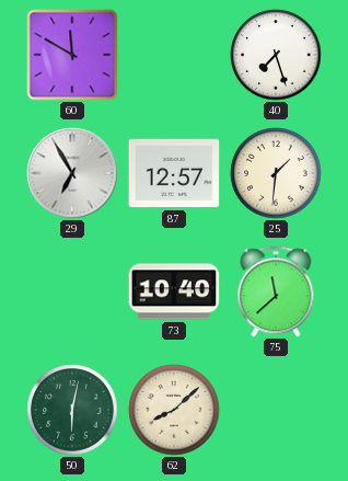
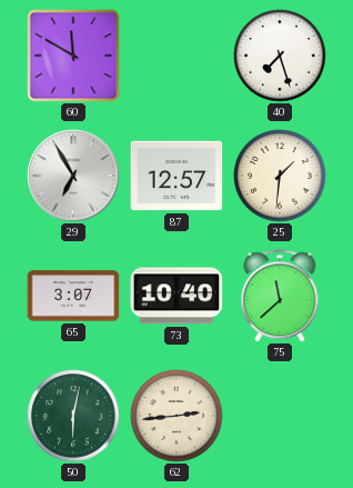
65: none -> 3:07 (73, 296)
62: 8:08 -> 2:44 (176, 416)
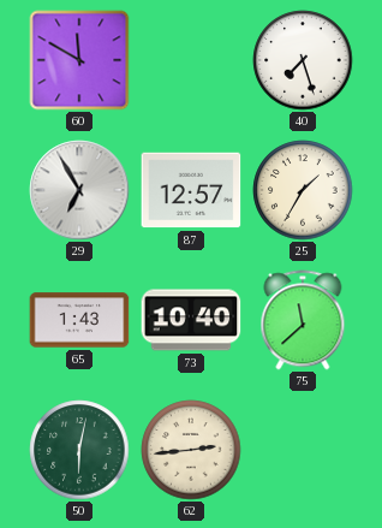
25: 1:31 -> 1:35 (303, 190)
65: 3:07 -> 1:43 (79, 320)
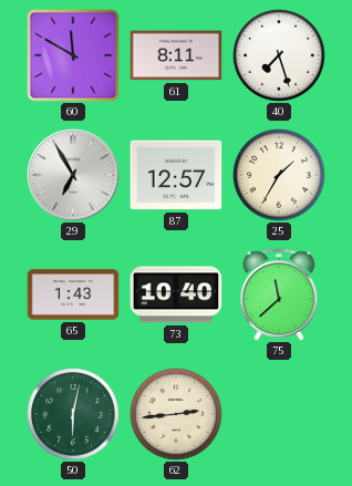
61: none -> 8:11 (176, 55)
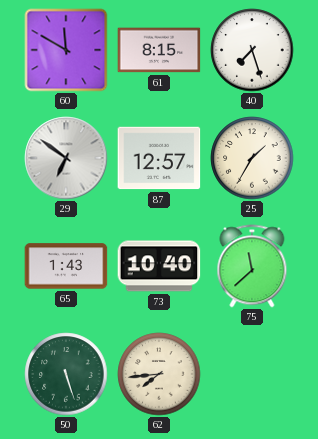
61: 8:11 -> 8:15 (159, 50)
29: 6:55 -> 6:51 (66, 158)
50: 6:02 -> 5:27 (66, 374)
62: 2:44 -> 7:44 (159, 374)
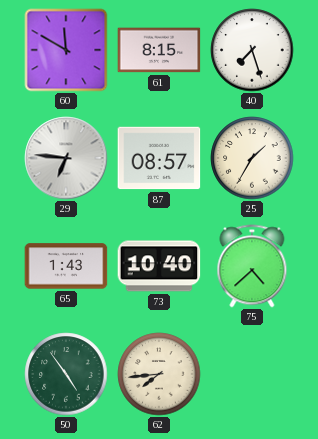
29: 6:51 -> 6:46 (66, 158)
87: 12:57 -> 08:57 (159, 158)
75: 11:38 -> 4:38 (252, 266)
50: 5:27 -> 4:54 (66, 374)
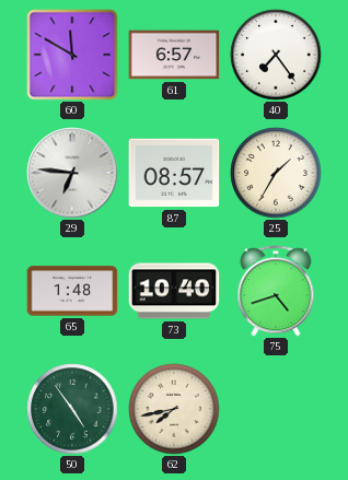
61: 8:15 -> 6:57 (174, 55)
40: 7:27 -> 7:24 (276, 55)
65: 1:43 -> 1:48 (72, 291)
75: 4:38 -> 4:42 (276, 291)
62: 7:44 -> 7:43 (174, 409)
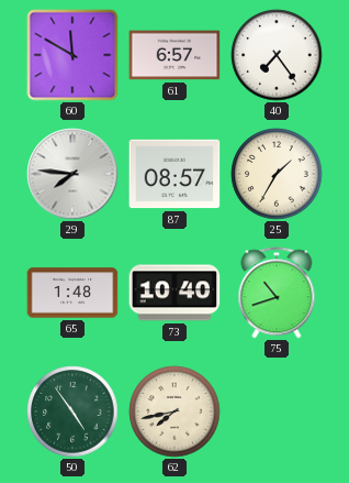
29: 6:46 -> 7:46 (72, 174)
75: 4:42 -> 10:42 (277, 293)
